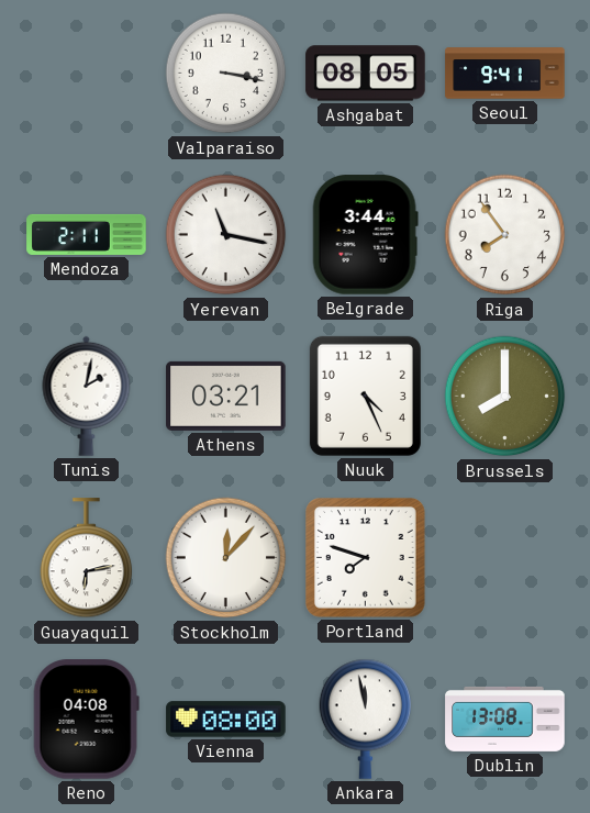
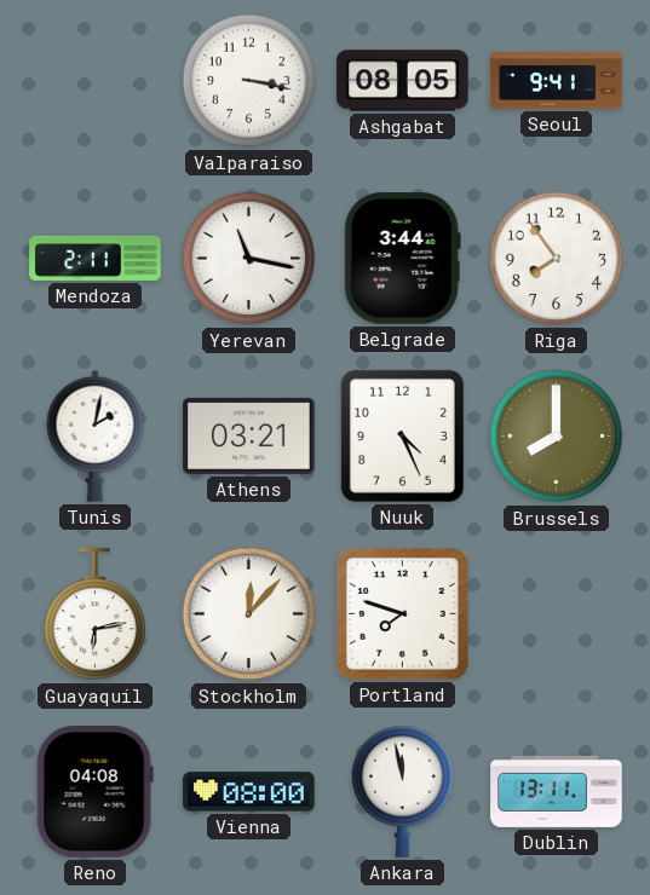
Dublin: 13:08 -> 13:11 (557, 791)
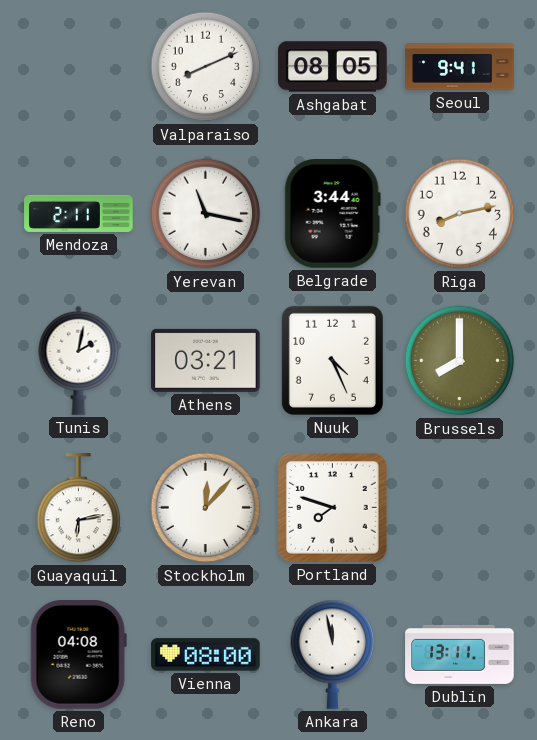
Valparaiso: 3:17 -> 8:11 (206, 67)
Riga: 7:54 -> 8:13 (460, 214)
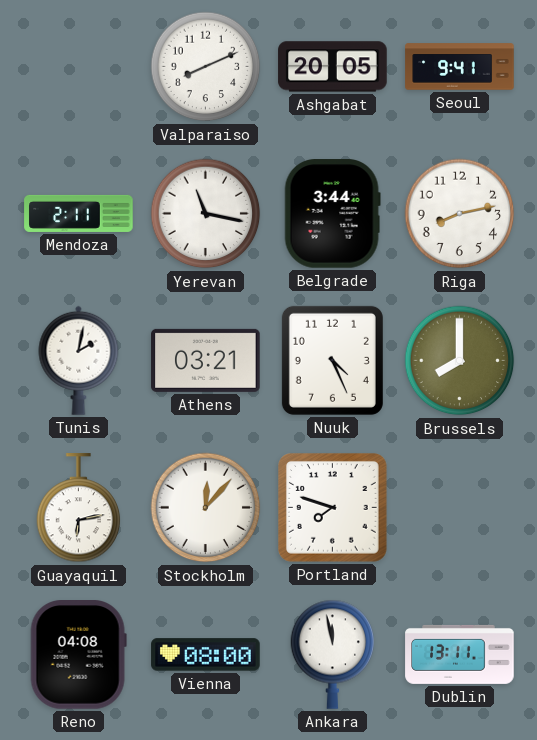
Ashgabat: 08:05 -> 20:05 (333, 67)
